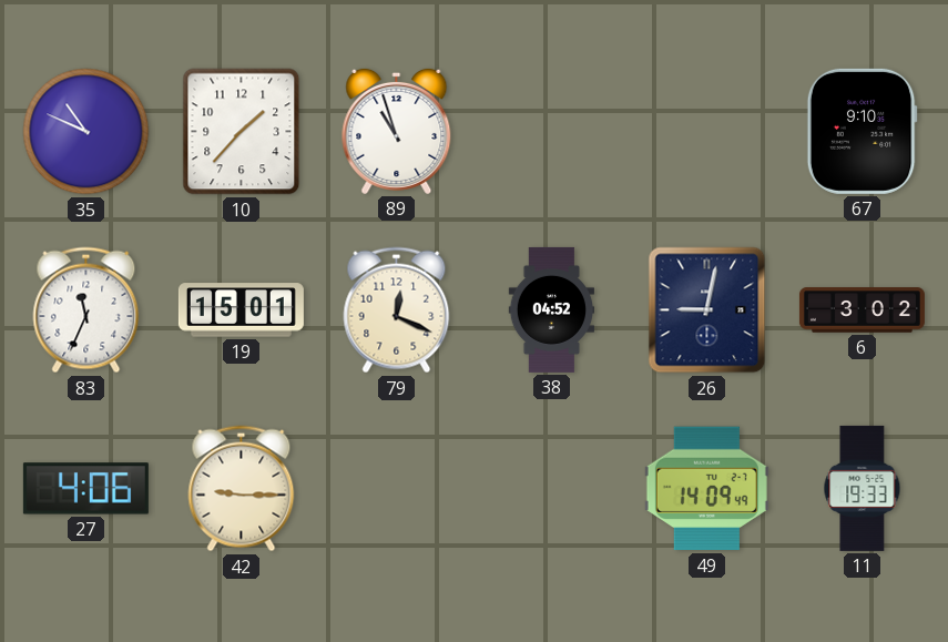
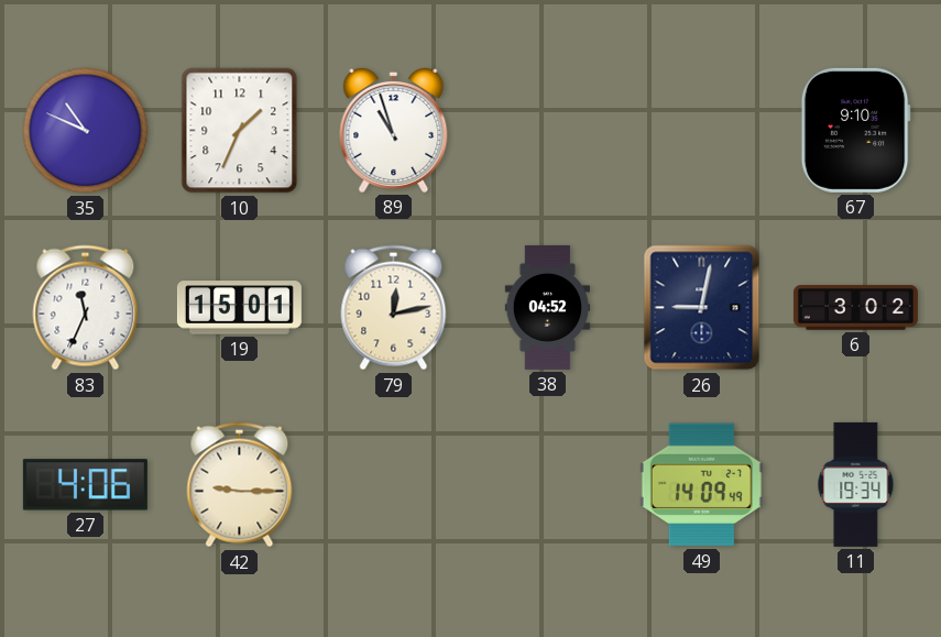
10: 1:37 -> 1:34 (240, 131)
79: 12:19 -> 12:13 (394, 308)
11: 19:33 -> 19:34 (856, 484)
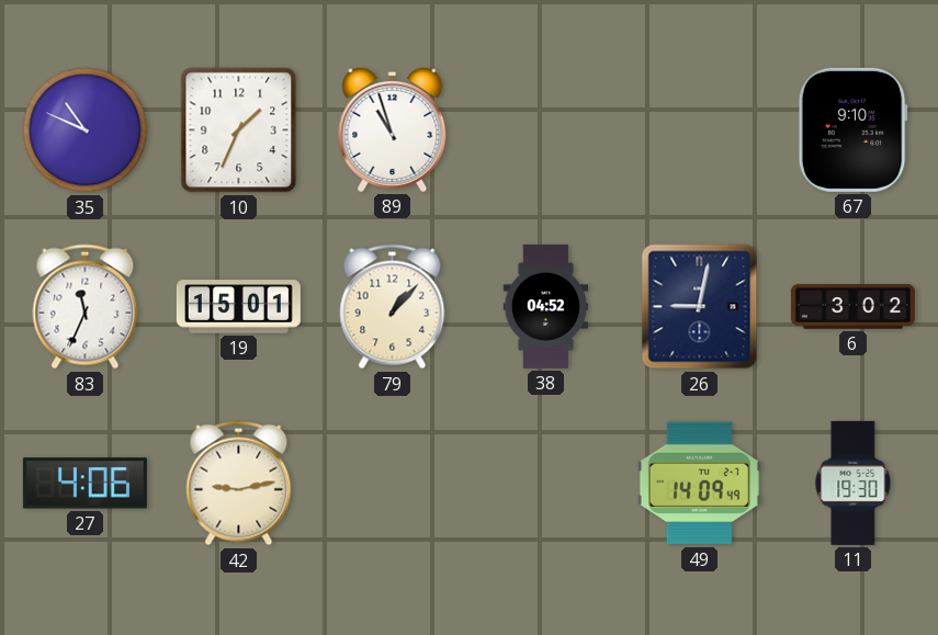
79: 12:13 -> 1:07 (393, 307)
42: 9:15 -> 9:13 (239, 484)
11: 19:34 -> 19:30 (854, 483)
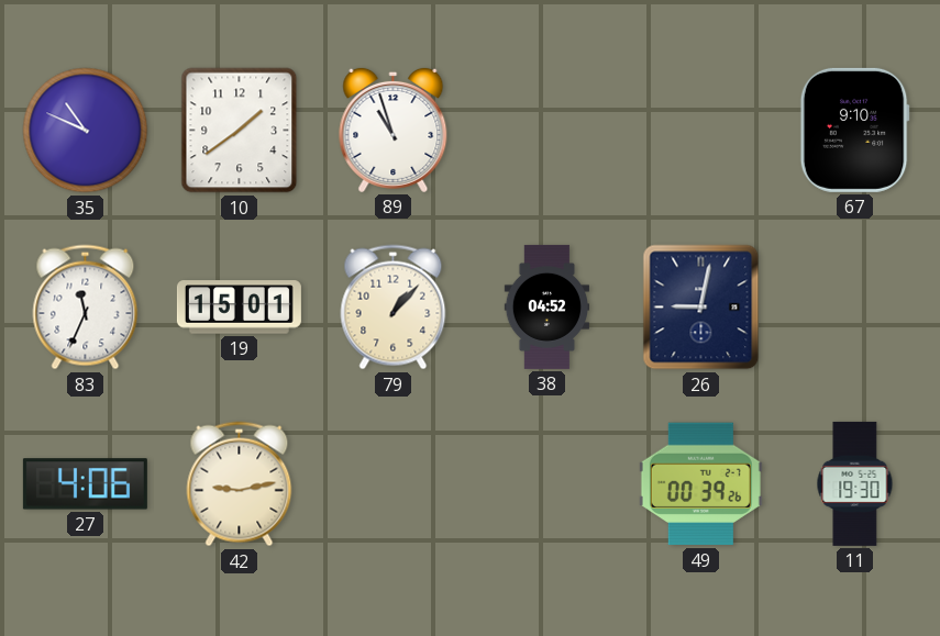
10: 1:34 -> 1:39 (240, 131)
6: 3:02 -> none (852, 307)
49: 14:09 -> 00:39 (700, 484)
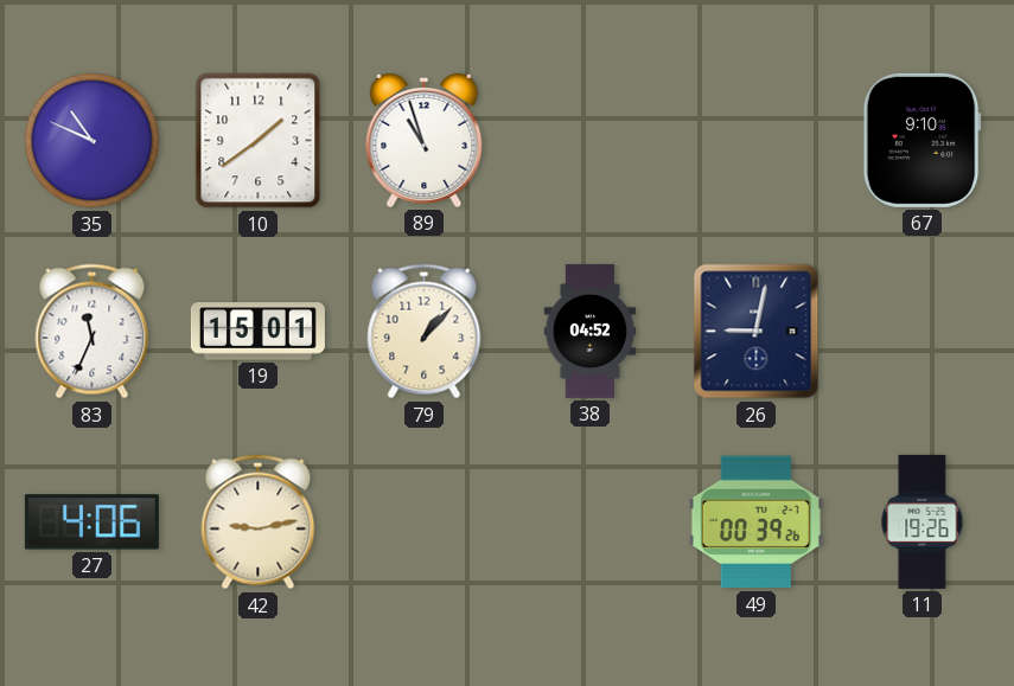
11: 19:30 -> 19:26 (923, 521)
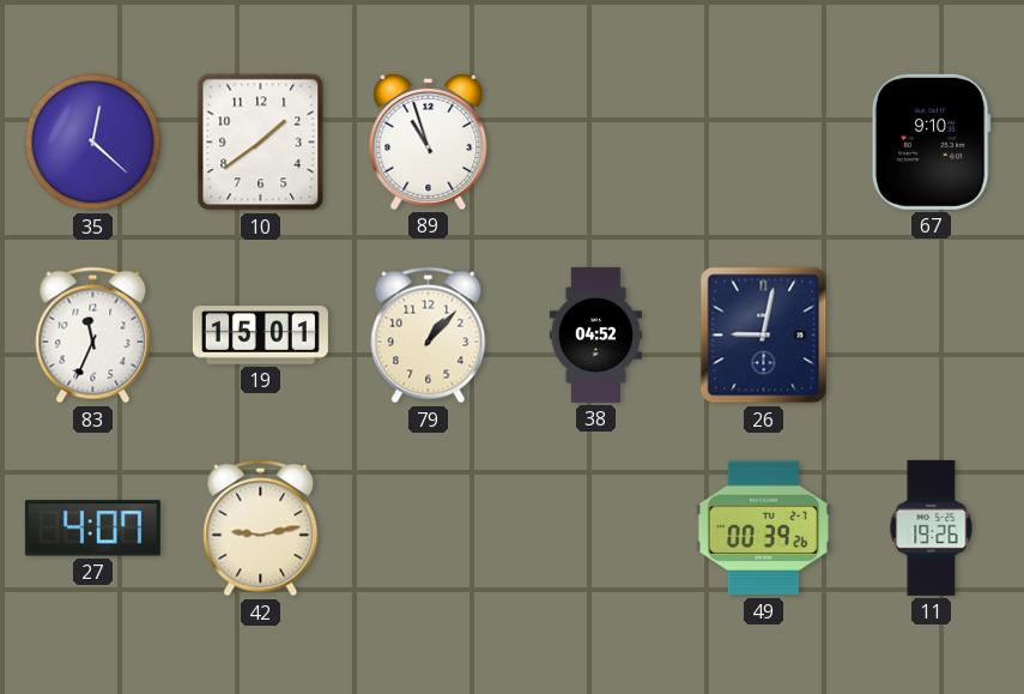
35: 10:49 -> 12:22 (93, 143)
27: 4:06 -> 4:07 (92, 529)
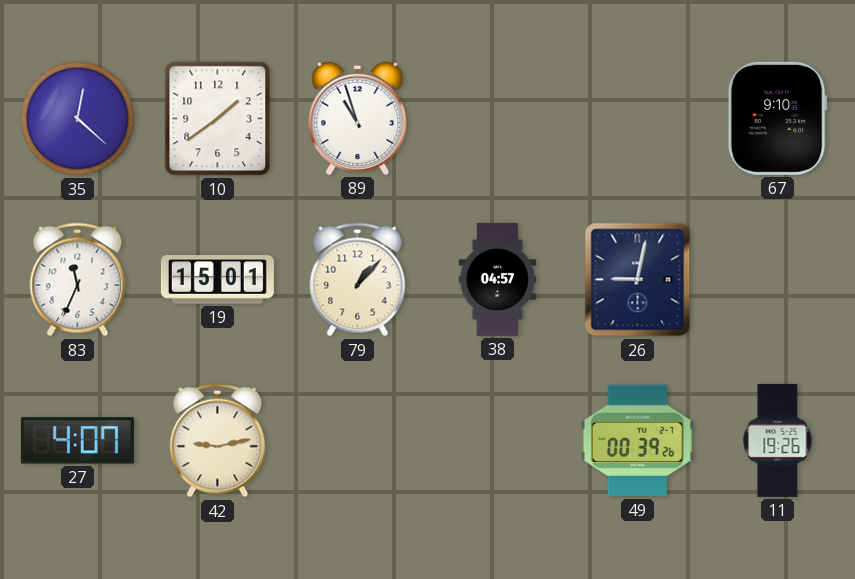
38: 04:52 -> 04:57 (497, 279)
